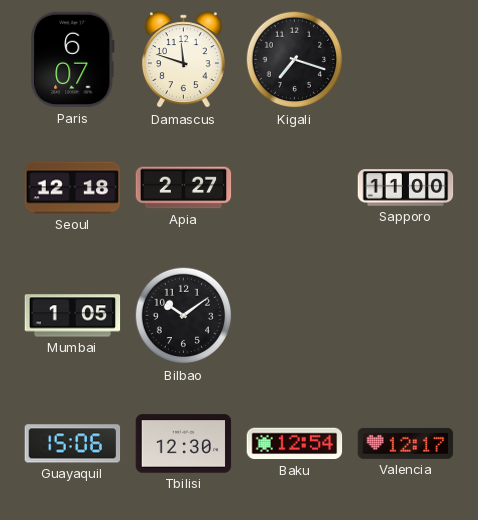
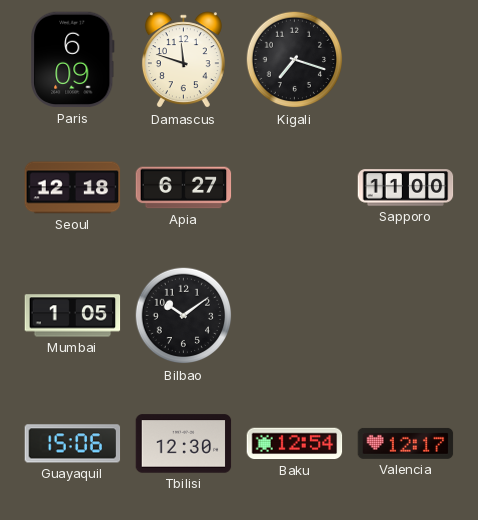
Paris: 6:07 -> 6:09 (73, 60)
Apia: 2:27 -> 6:27 (184, 188)
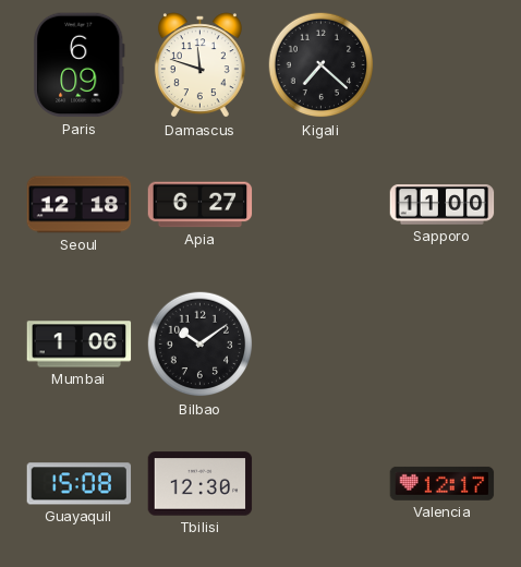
Kigali: 7:18 -> 7:22 (322, 65)
Mumbai: 1:05 -> 1:06 (80, 345)
Guayaquil: 15:06 -> 15:08 (80, 484)
Baku: 12:54 -> none (295, 444)
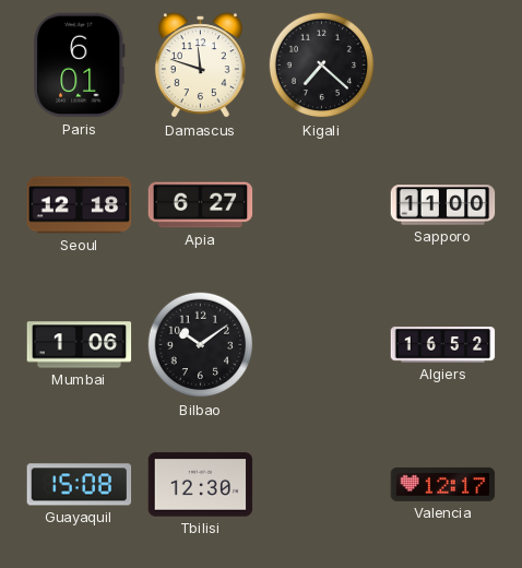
Paris: 6:09 -> 6:01 (80, 66)
Algiers: none -> 16:52 (443, 345)
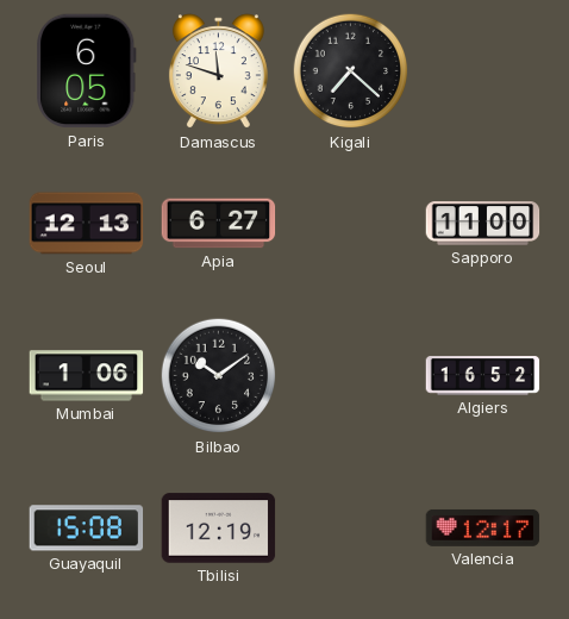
Paris: 6:01 -> 6:05 (87, 71)
Seoul: 12:18 -> 12:13 (87, 224)
Tbilisi: 12:30 -> 12:19 (219, 529)
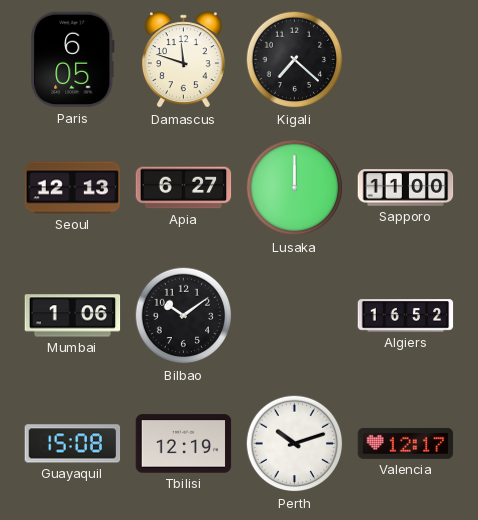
Lusaka: none -> 12:00 (295, 188)
Perth: none -> 10:12 (295, 444)
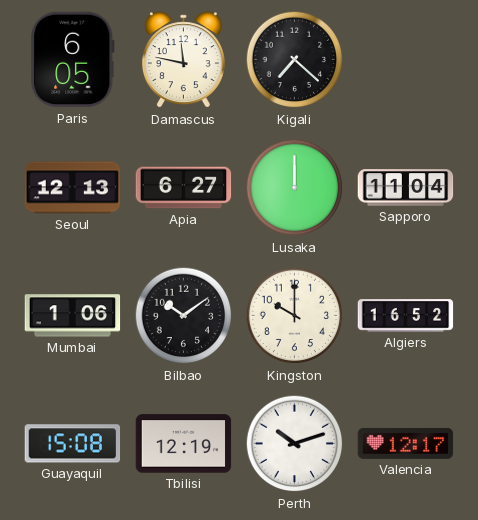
Damascus: 11:48 -> 11:47 (183, 60)
Sapporo: 11:00 -> 11:04 (406, 188)
Kingston: none -> 10:00 (295, 316)
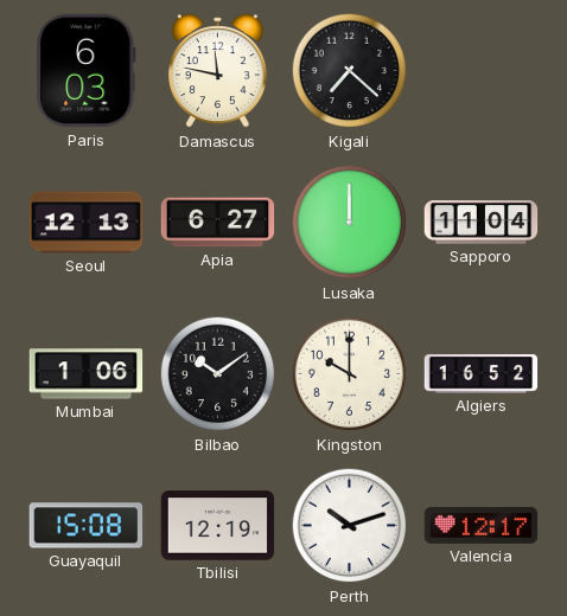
Paris: 6:05 -> 6:03 (87, 71)
